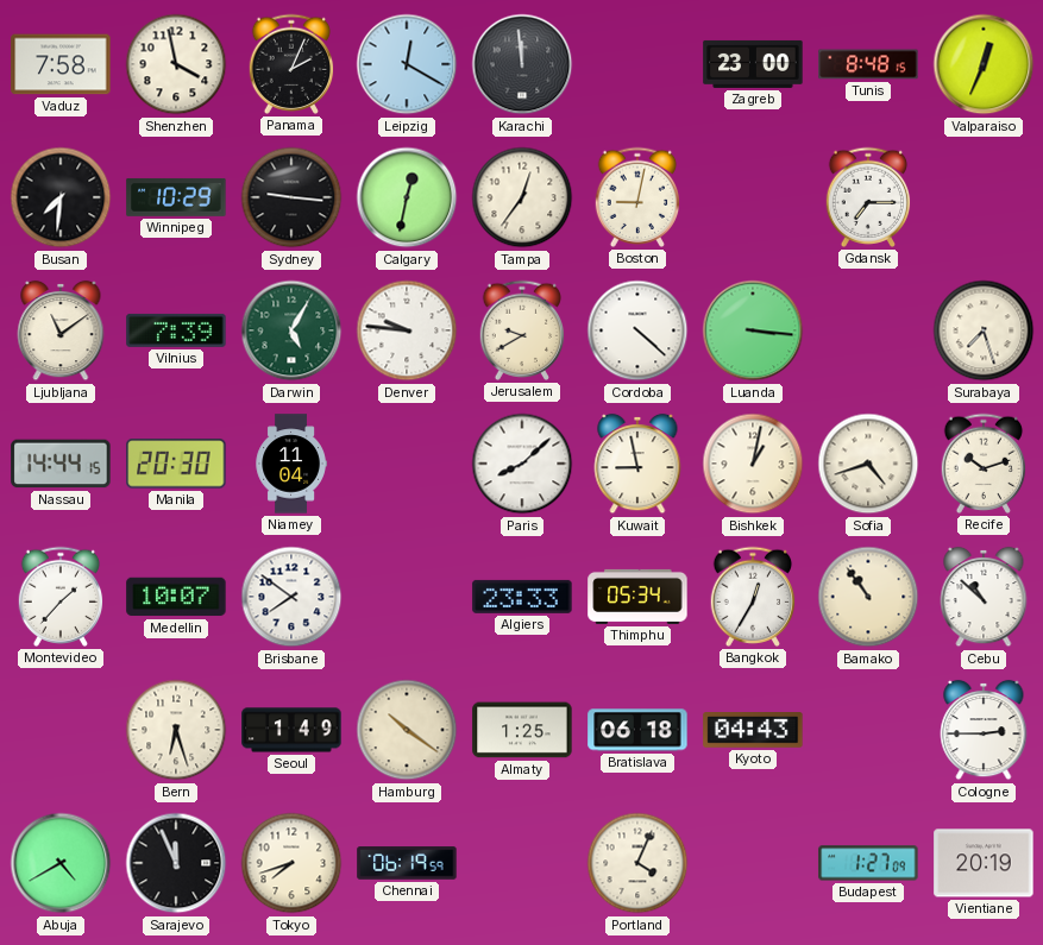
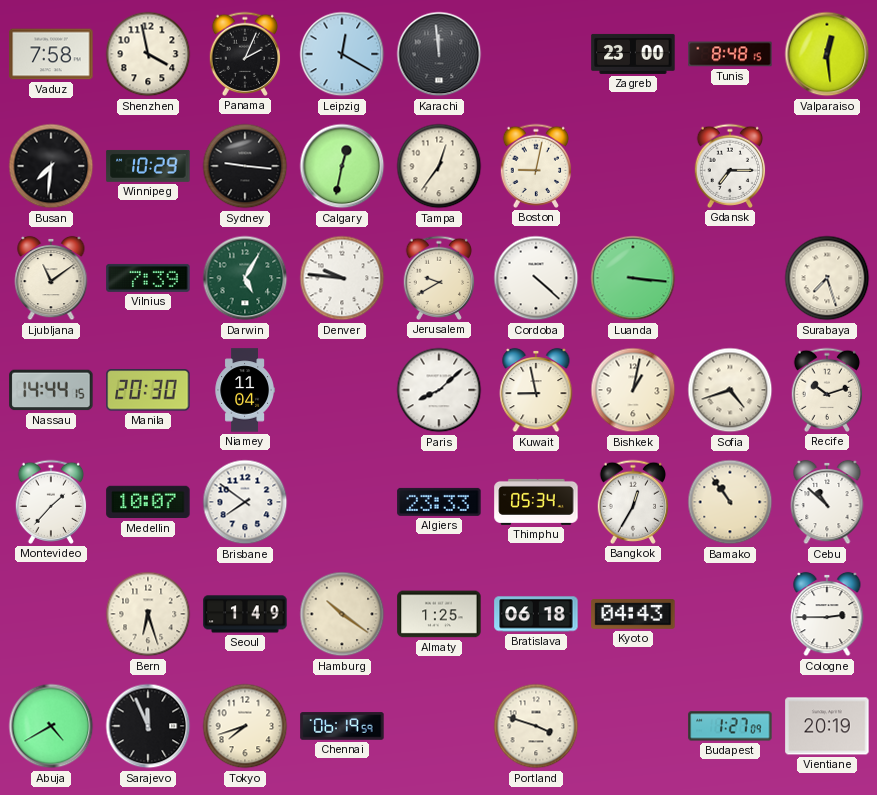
Valparaiso: 12:34 -> 12:29 (827, 54)
Portland: 4:04 -> 3:48 (536, 726)
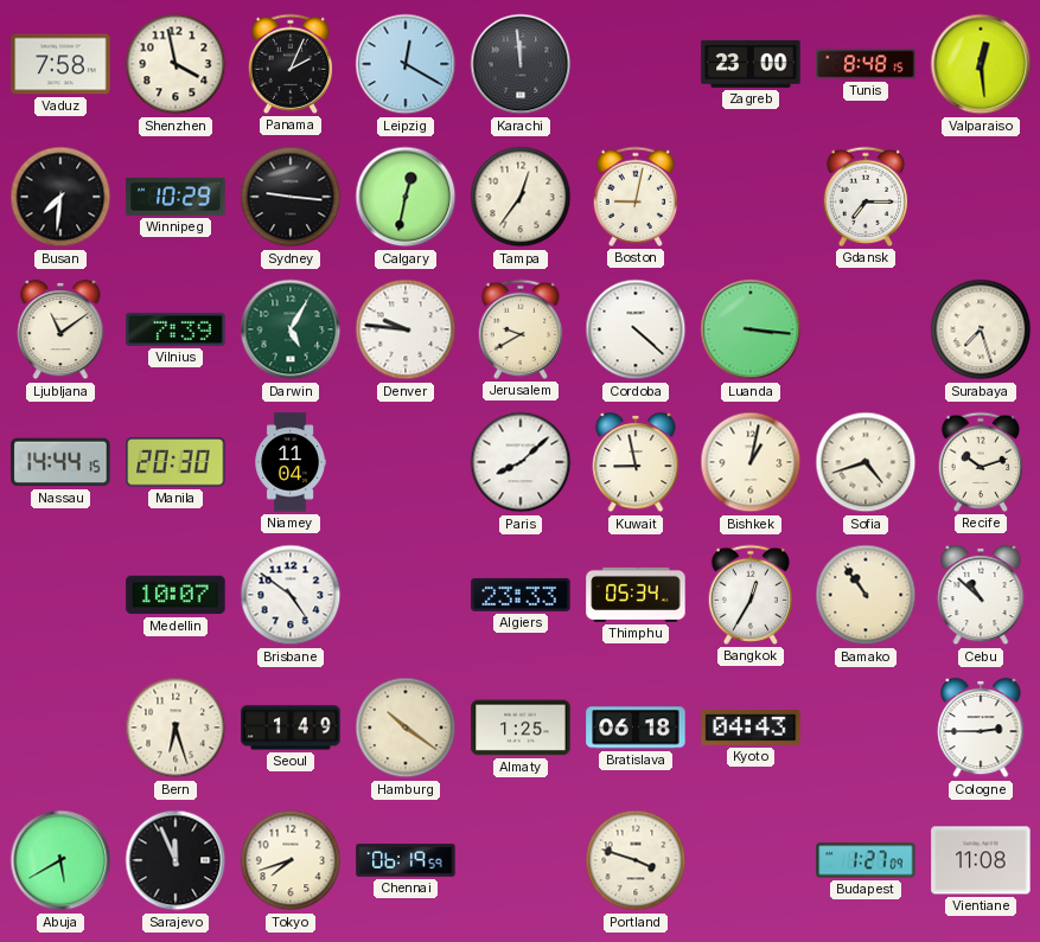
Montevideo: 1:37 -> none (51, 502)
Brisbane: 7:51 -> 4:51 (291, 595)
Abuja: 4:40 -> 5:40 (60, 860)
Vientiane: 20:19 -> 11:08 (981, 860)
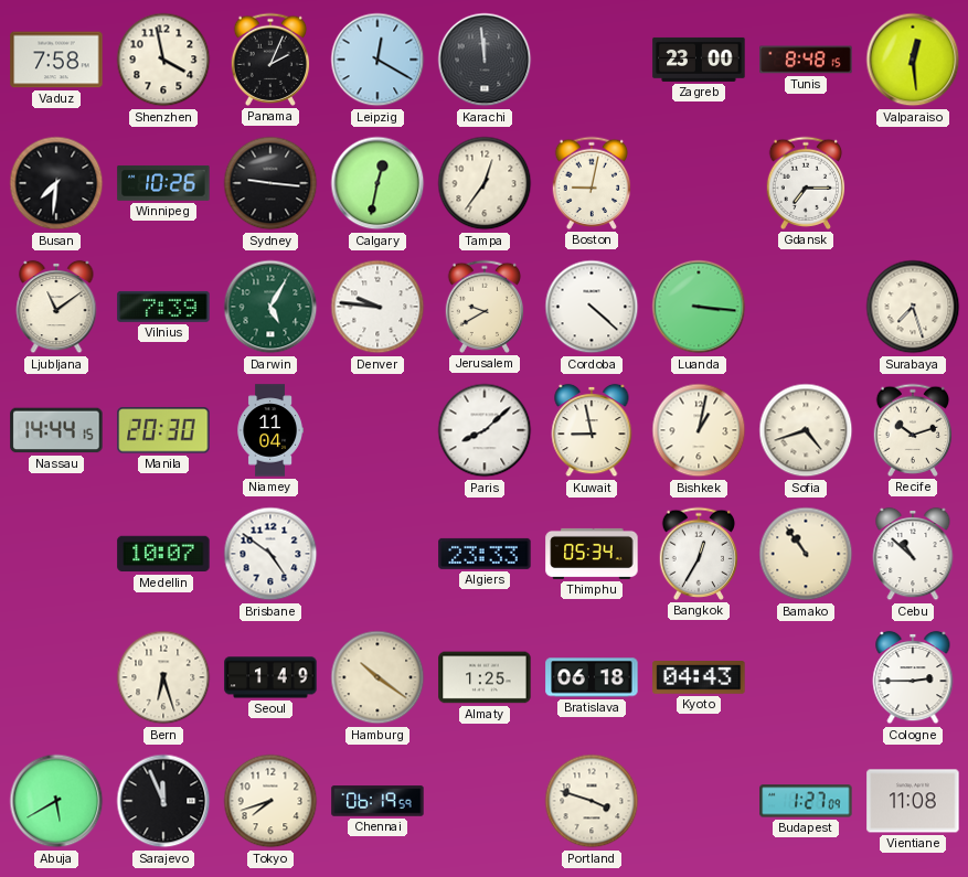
Winnipeg: 10:29 -> 10:26 (163, 183)
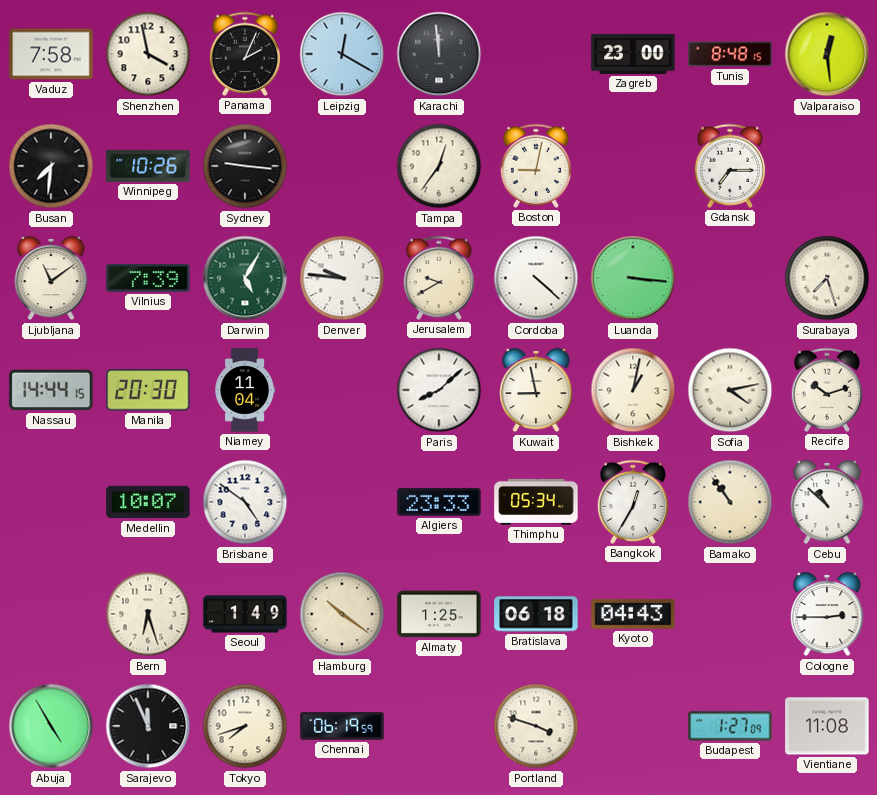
Calgary: 12:32 -> none (377, 183)
Sofia: 4:42 -> 4:13 (730, 390)
Abuja: 5:40 -> 4:55 (51, 726)
